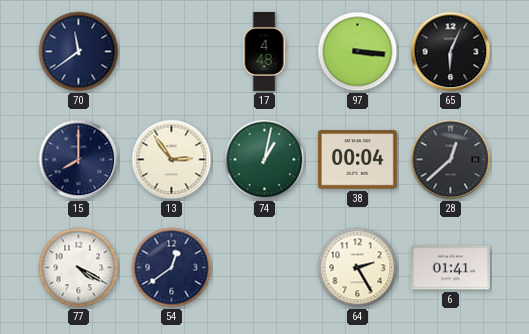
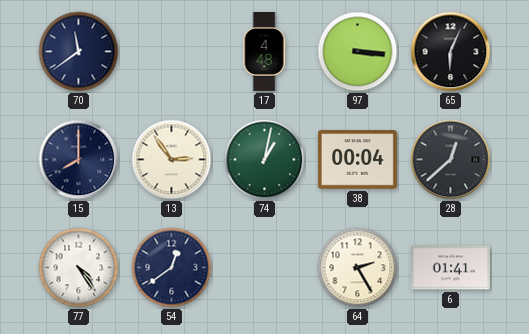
77: 4:20 -> 4:24 (79, 268)
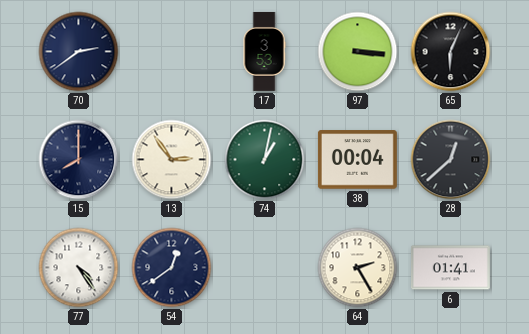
70: 11:39 -> 2:39 (79, 52)
17: 4:48 -> 3:53 (264, 51)
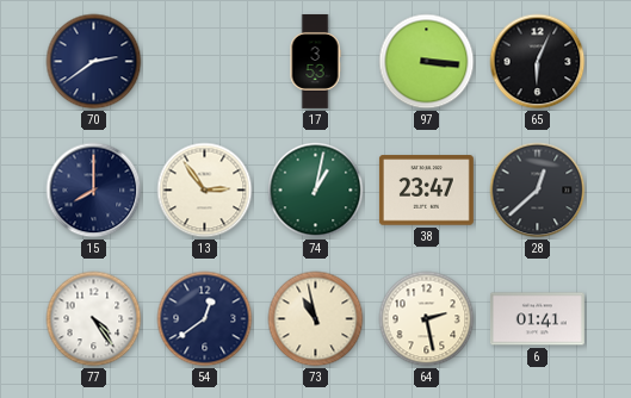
38: 00:04 -> 23:47 (426, 191)
73: none -> 10:58 (316, 319)
64: 2:25 -> 2:28 (427, 319)
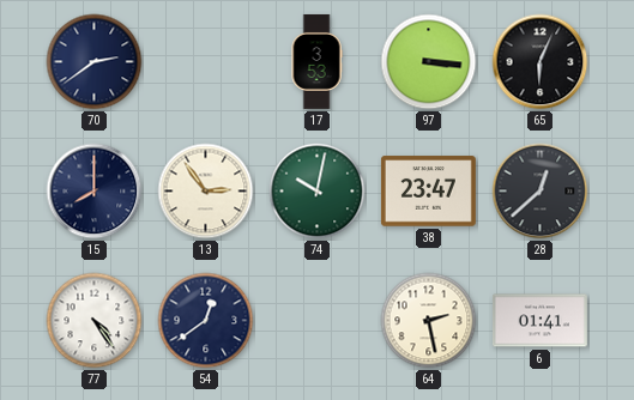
74: 1:02 -> 10:02 (318, 192)
73: 10:58 -> none (316, 319)
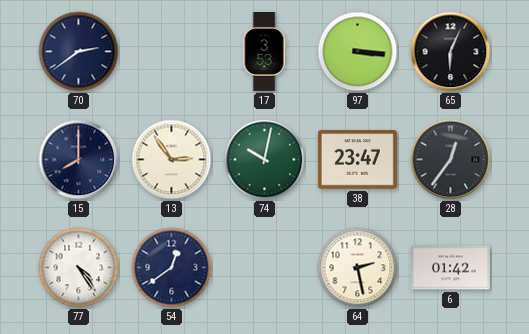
28: 12:38 -> 12:36 (451, 160)
6: 01:41 -> 01:42 (450, 268)
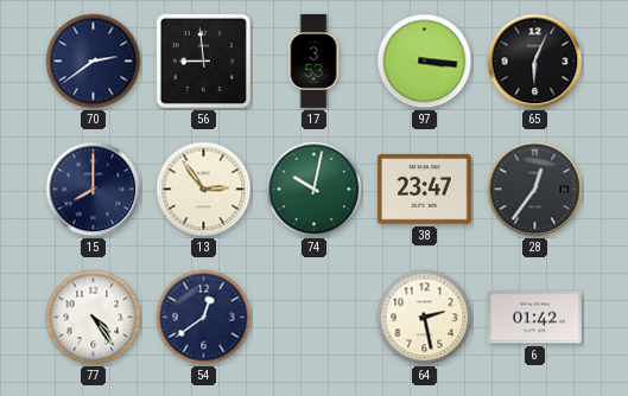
56: none -> 8:59 (203, 60)
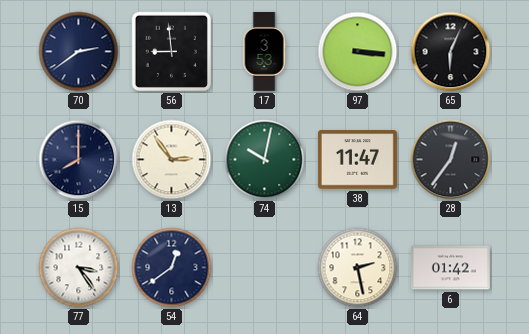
38: 23:47 -> 11:47 (357, 160)
77: 4:24 -> 3:24 (79, 268)
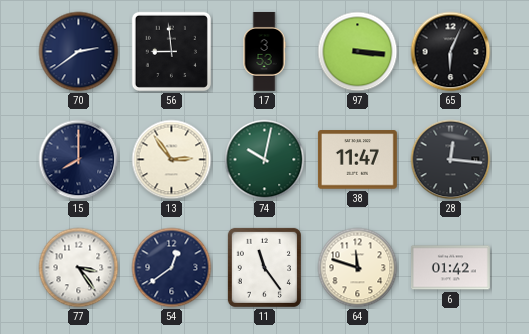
28: 12:36 -> 12:16 (451, 160)
11: none -> 11:24 (264, 267)
64: 2:28 -> 11:48 (358, 268)
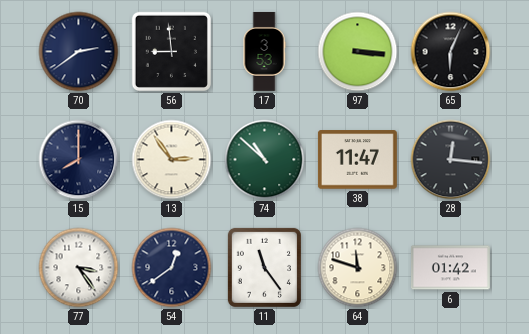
74: 10:02 -> 10:52 (265, 160)
